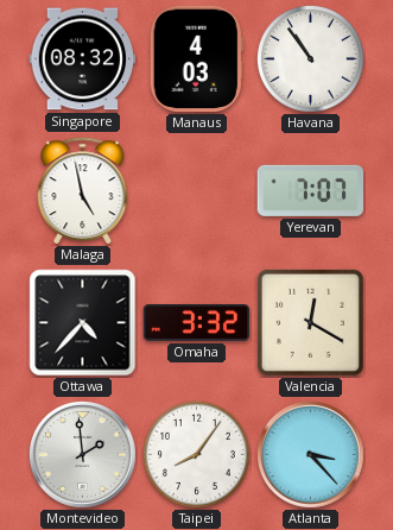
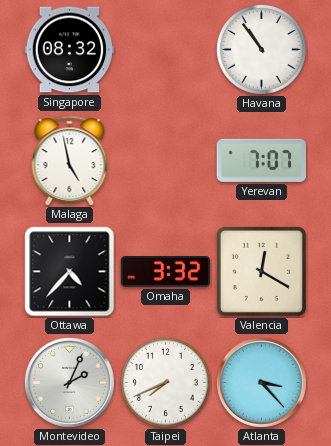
Manaus: 4:03 -> none (196, 59)
Montevideo: 1:59 -> 2:04 (69, 382)
Taipei: 8:06 -> 7:41 (166, 383)
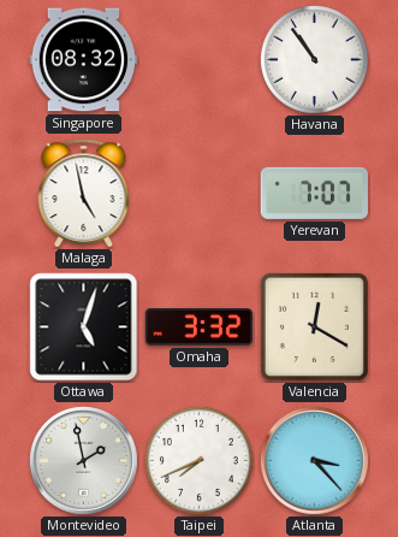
Ottawa: 4:37 -> 5:03 (84, 327)
Montevideo: 2:04 -> 1:58 (83, 460)
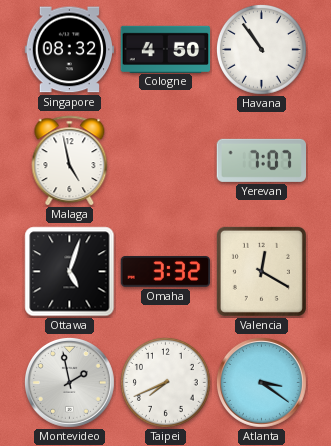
Cologne: none -> 4:50 (166, 49)
Atlanta: 3:23 -> 3:21 (261, 382)
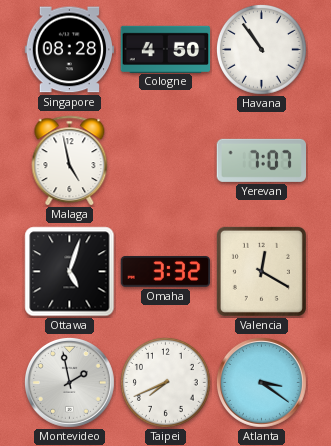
Singapore: 08:32 -> 08:28 (70, 50)
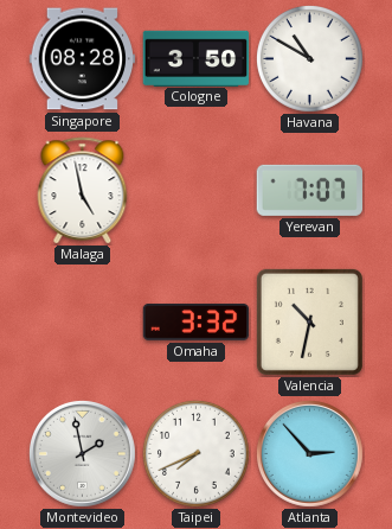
Cologne: 4:50 -> 3:50 (197, 58)
Havana: 10:54 -> 10:50 (310, 59)
Ottawa: 5:03 -> none (70, 272)
Valencia: 12:20 -> 10:32 (309, 321)
Atlanta: 3:21 -> 2:53 (309, 453)
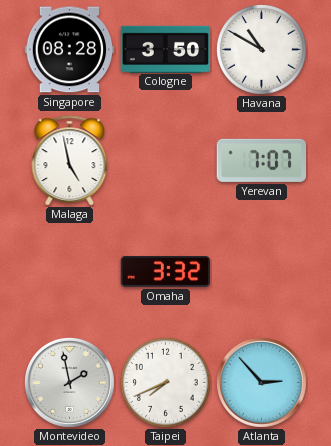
Valencia: 10:32 -> none (309, 321)
